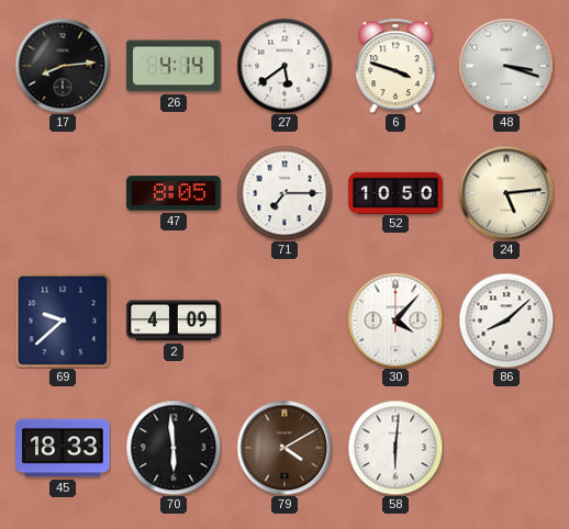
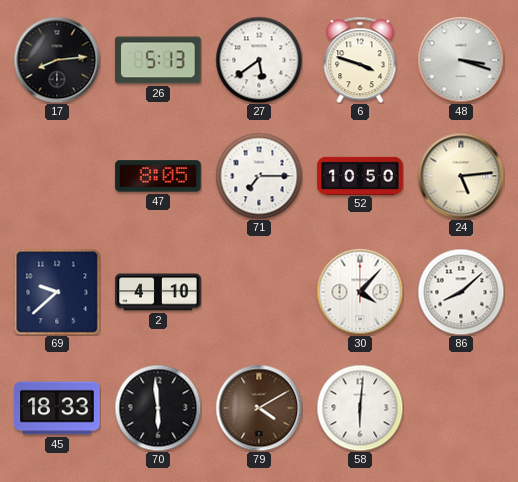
26: 4:14 -> 5:13 (158, 60)
2: 4:09 -> 4:10 (158, 292)
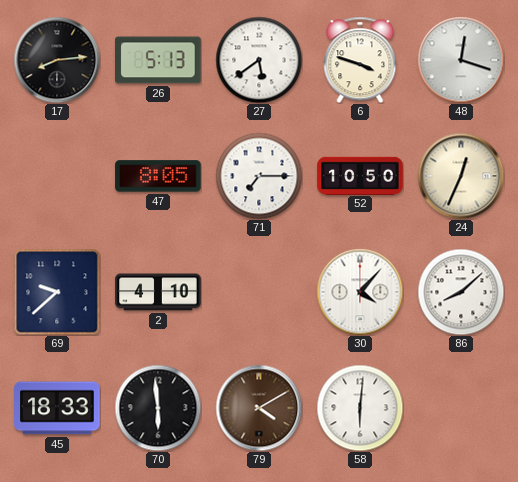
48: 3:18 -> 12:18 (461, 60)
24: 5:14 -> 12:34 (461, 176)
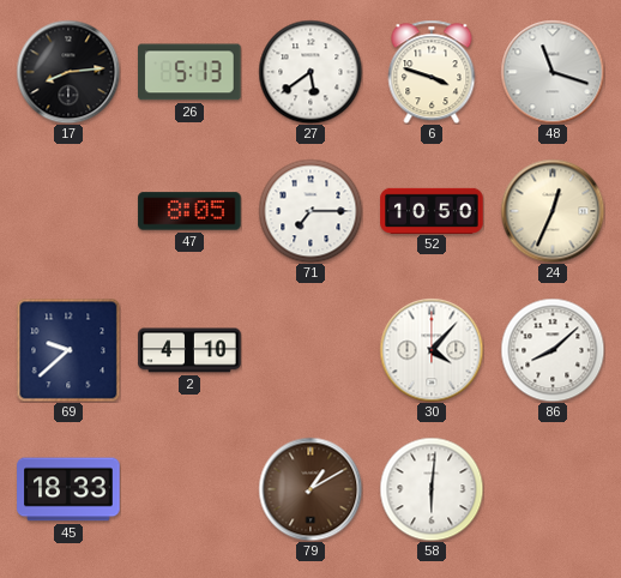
48: 12:18 -> 11:18 (553, 72)
70: 5:59 -> none (158, 408)
79: 4:10 -> 1:10 (310, 489)
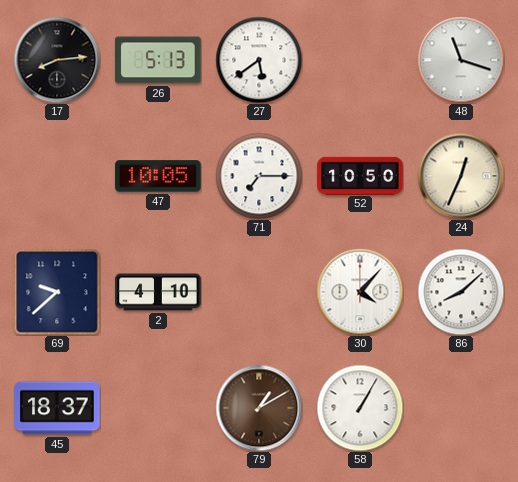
6: 3:48 -> none (432, 72)
47: 8:05 -> 10:05 (158, 176)
45: 18:33 -> 18:37 (57, 408)
58: 6:01 -> 1:05 (360, 408)
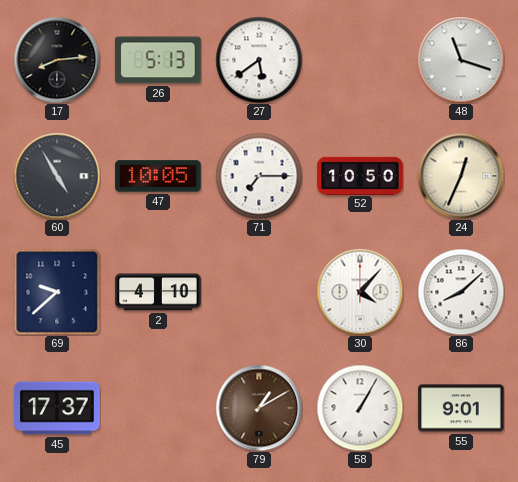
60: none -> 4:55 (57, 176)
45: 18:37 -> 17:37 (57, 408)
55: none -> 9:01 (461, 408)
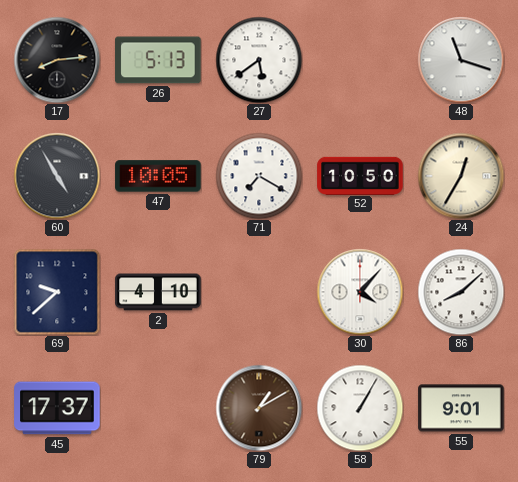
71: 7:15 -> 7:20 (259, 176)
24: 12:34 -> 12:35 (461, 176)
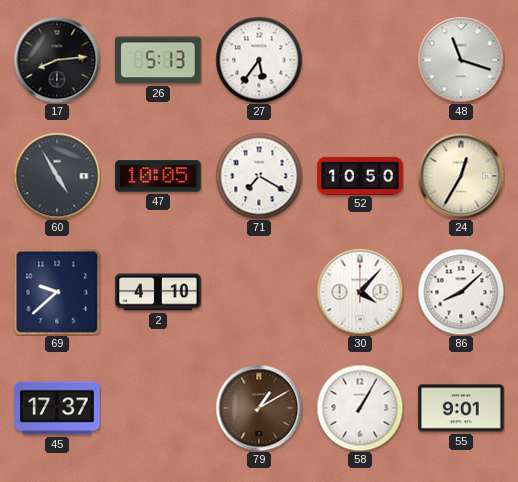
27: 5:39 -> 5:36 (259, 60)
